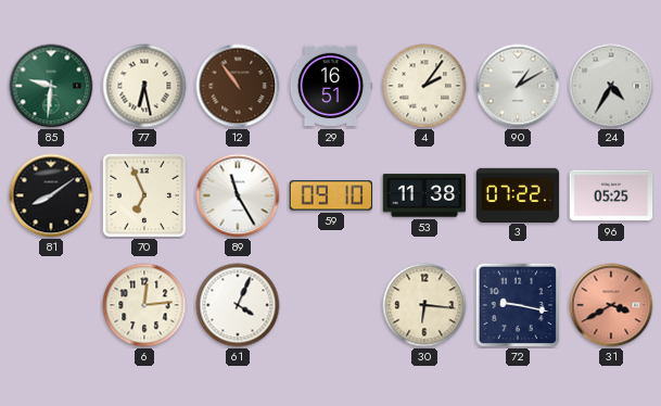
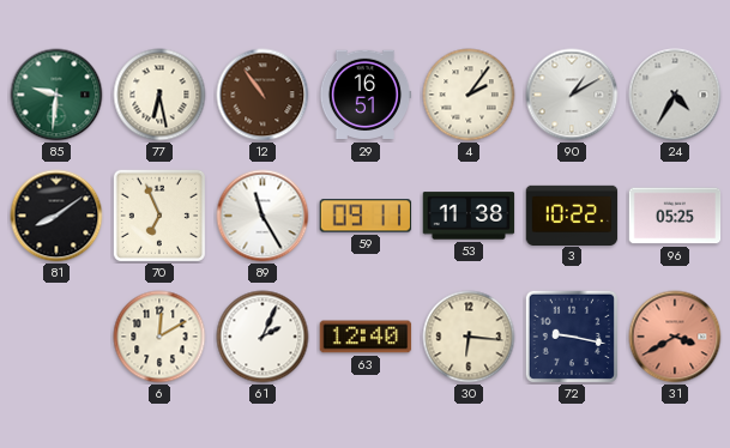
59: 09:10 -> 09:11 (366, 216)
3: 07:22 -> 10:22 (572, 214)
6: 12:14 -> 12:10 (159, 337)
61: 4:04 -> 2:04 (263, 337)
63: none -> 12:40 (366, 337)
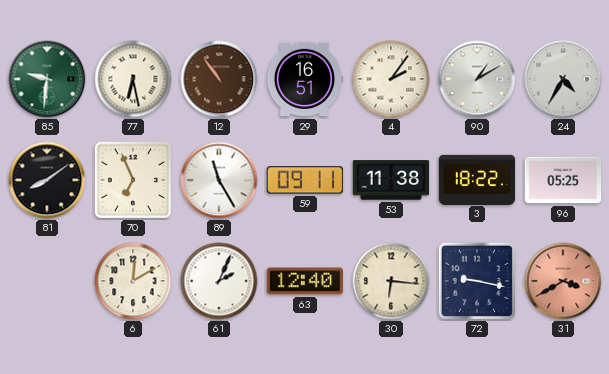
3: 10:22 -> 18:22 (477, 179)
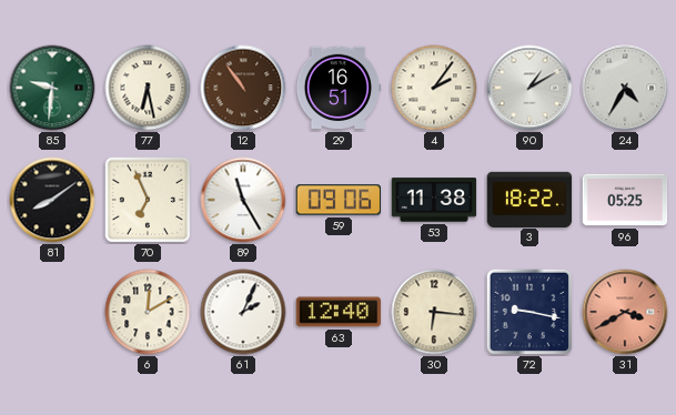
59: 09:11 -> 09:06 (339, 200)
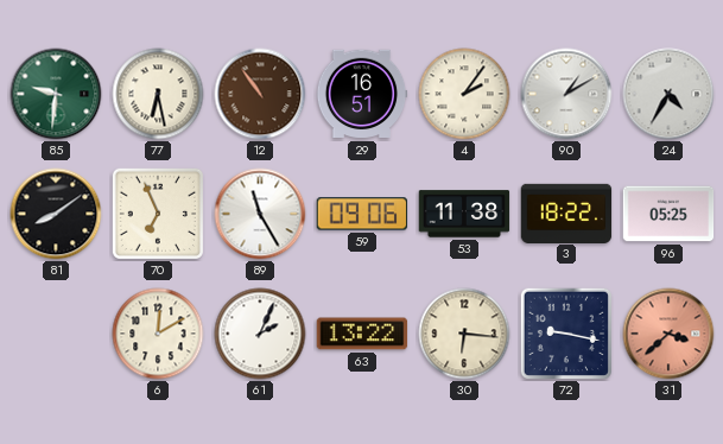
63: 12:40 -> 13:22 (362, 334)
31: 3:40 -> 3:38 (668, 334)
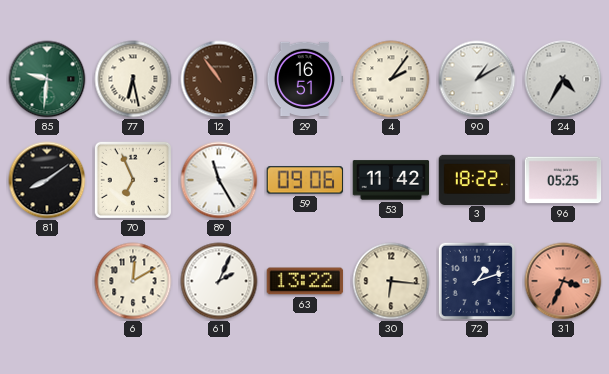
53: 11:38 -> 11:42 (391, 180)
72: 9:17 -> 1:12 (476, 280)
31: 3:38 -> 3:34 (563, 281)
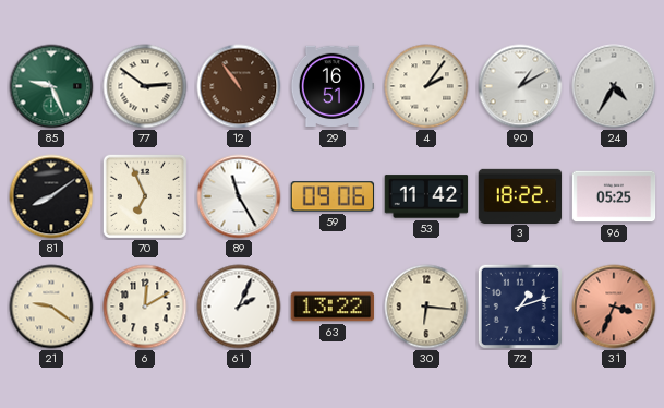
85: 9:31 -> 9:26 (51, 86)
77: 6:28 -> 2:51 (145, 86)
21: none -> 9:21 (51, 307)
